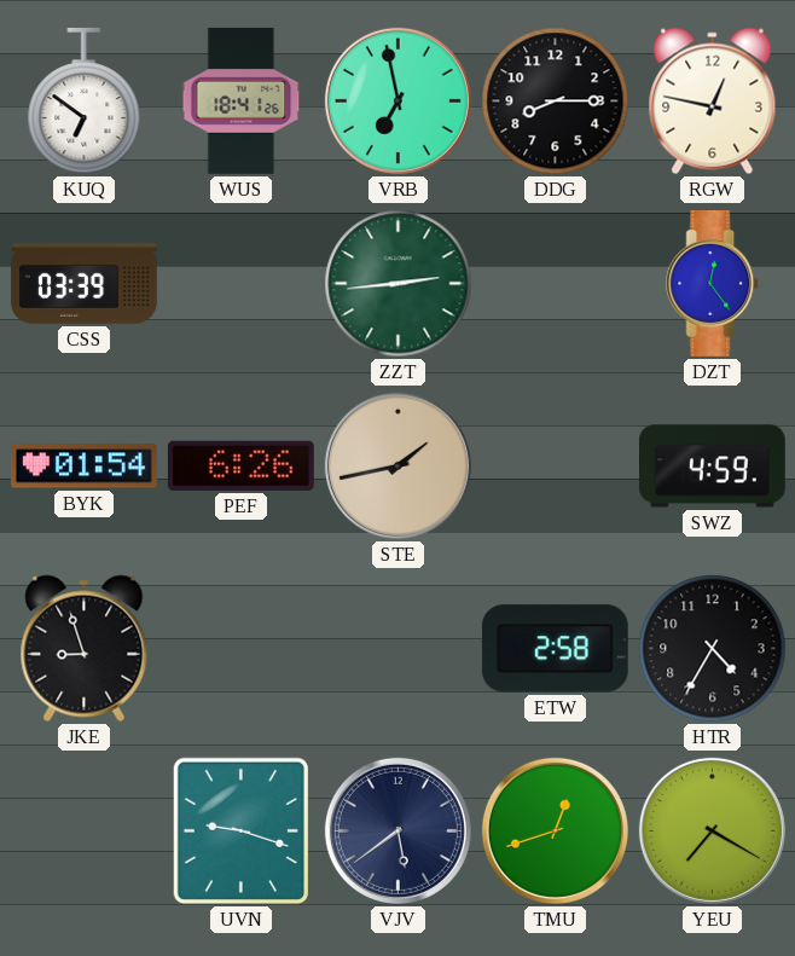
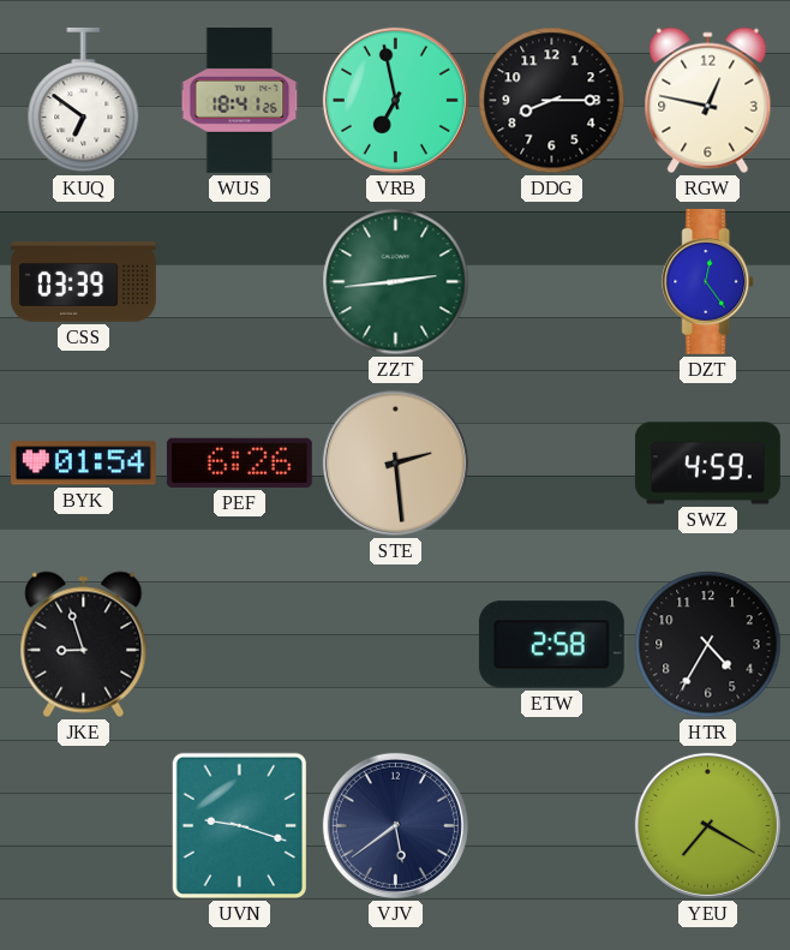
STE: 1:43 -> 2:29 (395, 462)
TMU: 12:42 -> none (555, 830)
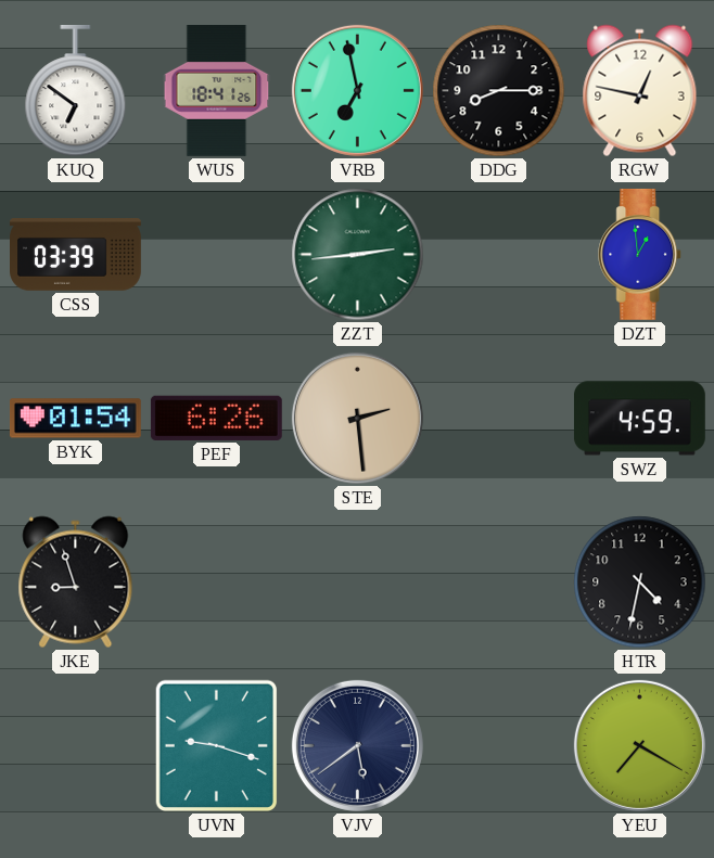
DZT: 12:24 -> 12:59 (640, 254)
ETW: 2:58 -> none (551, 645)
HTR: 4:35 -> 4:32 (640, 582)
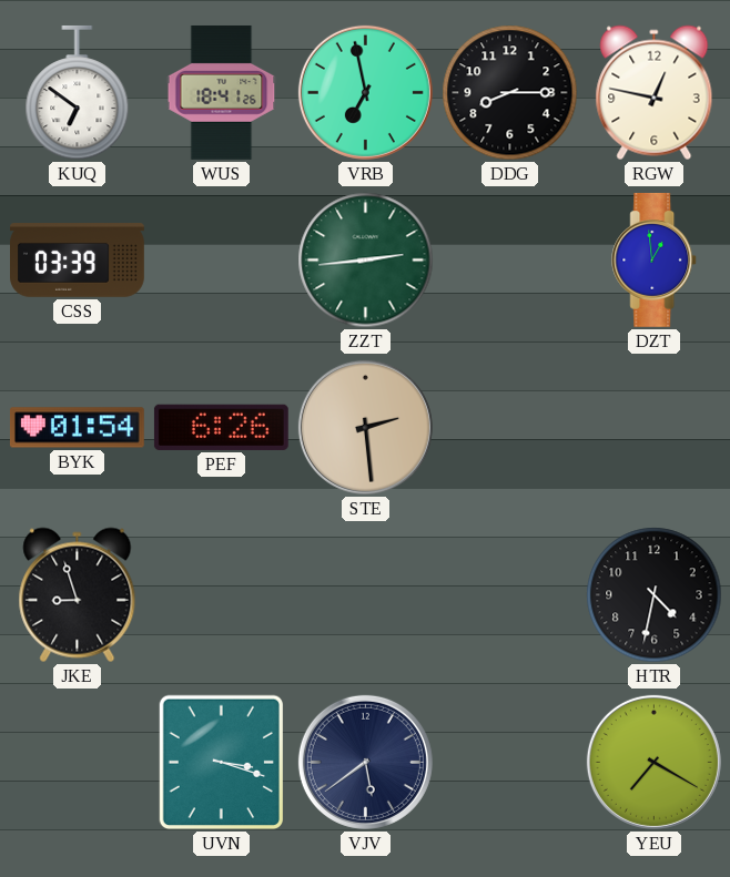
SWZ: 4:59 -> none (639, 419)
UVN: 9:18 -> 3:18 (221, 763)
